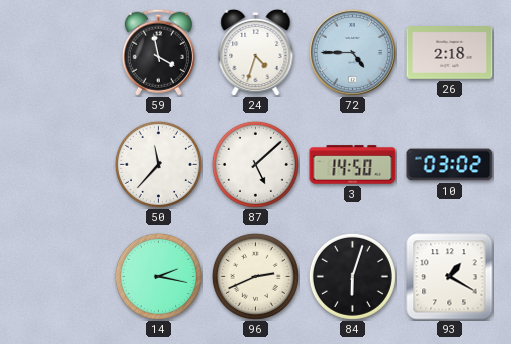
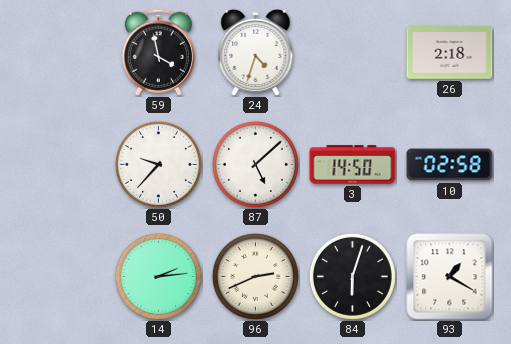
72: 4:45 -> none (352, 52)
50: 11:37 -> 9:37 (158, 164)
10: 03:02 -> 02:58 (450, 165)
14: 2:17 -> 2:14 (158, 276)
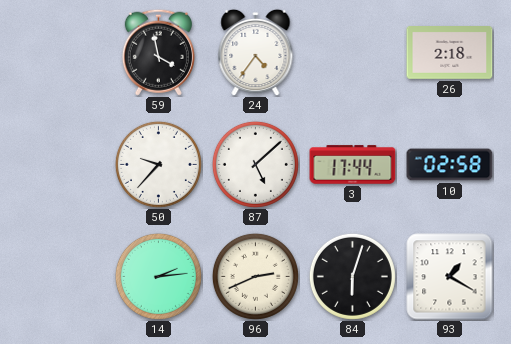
24: 4:33 -> 4:36 (256, 52)
3: 14:50 -> 17:44 (353, 165)
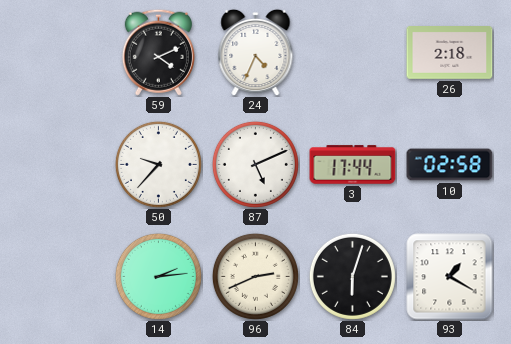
59: 3:58 -> 4:11 (158, 52)
24: 4:36 -> 4:34 (256, 52)
87: 5:08 -> 5:11 (255, 164)
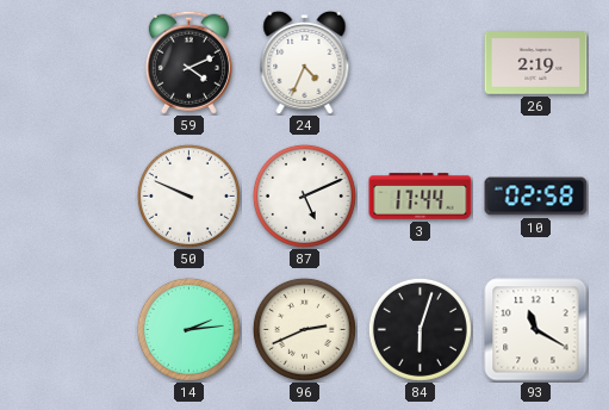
26: 2:18 -> 2:19 (536, 63)
50: 9:37 -> 9:49 (188, 195)
93: 1:20 -> 11:20 (536, 330)
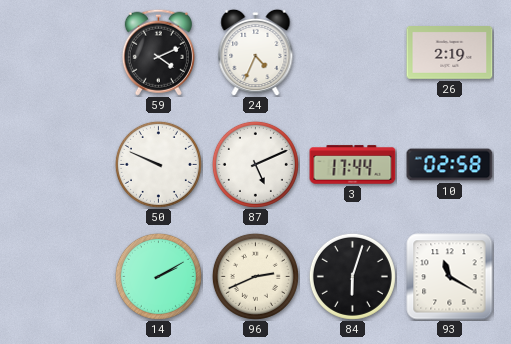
14: 2:14 -> 2:10 (158, 276)
